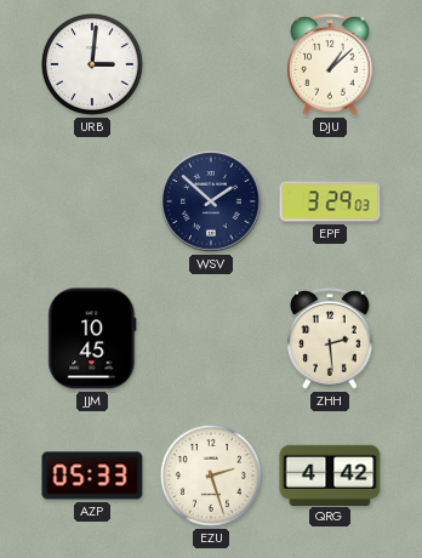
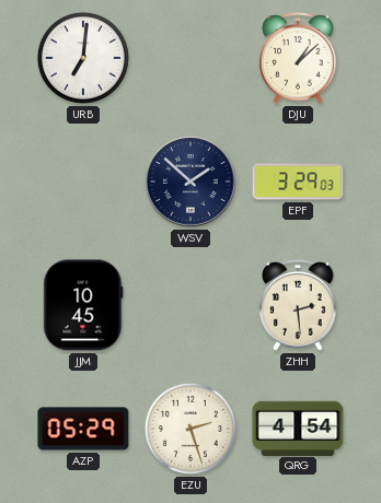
URB: 3:01 -> 7:01 (83, 58)
AZP: 05:33 -> 05:29 (83, 429)
QRG: 4:42 -> 4:54 (298, 428)
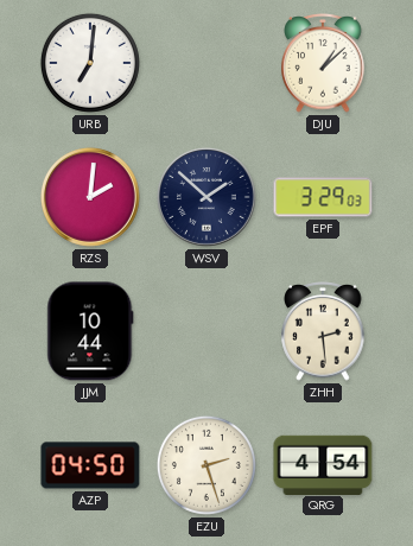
RZS: none -> 2:01 (90, 197)
JJM: 10:45 -> 10:44 (90, 331)
AZP: 05:29 -> 04:50 (90, 465)
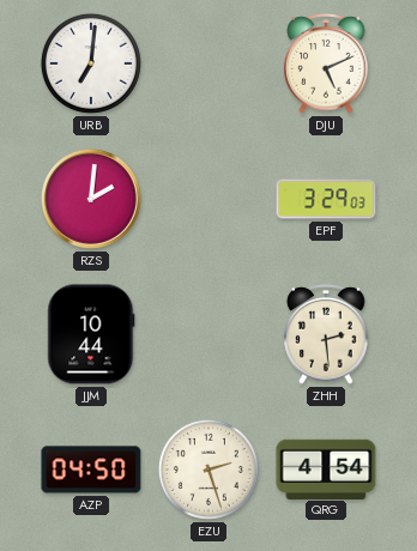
DJU: 1:08 -> 5:11 (326, 63)
WSV: 1:52 -> none (206, 197)
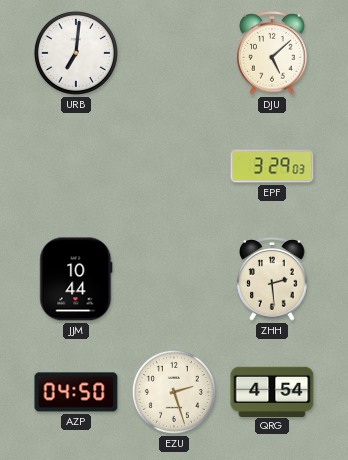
DJU: 5:11 -> 5:08 (272, 53)
RZS: 2:01 -> none (91, 199)
